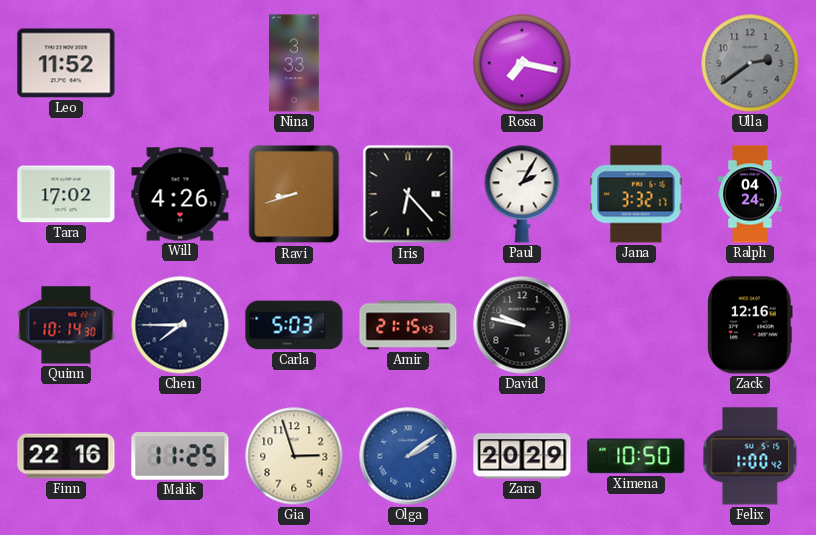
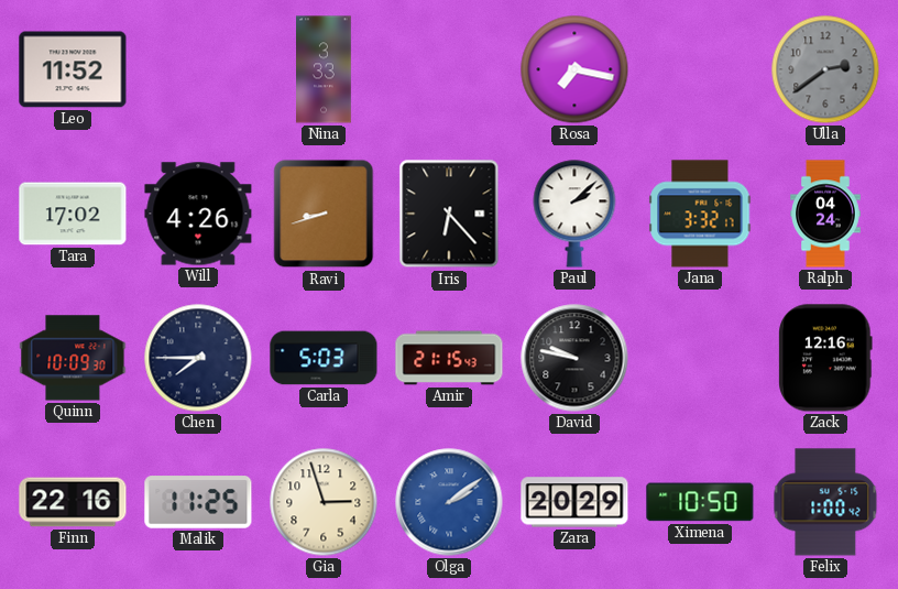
Paul: 2:05 -> 2:08 (574, 214)
Quinn: 10:14 -> 10:09 (73, 358)
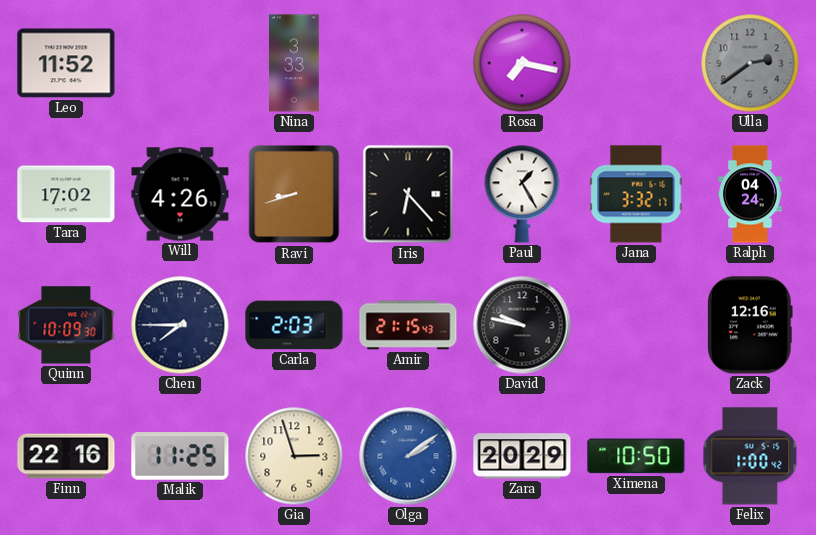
Paul: 2:08 -> 1:25 (522, 194)
Carla: 5:03 -> 2:03 (294, 325)
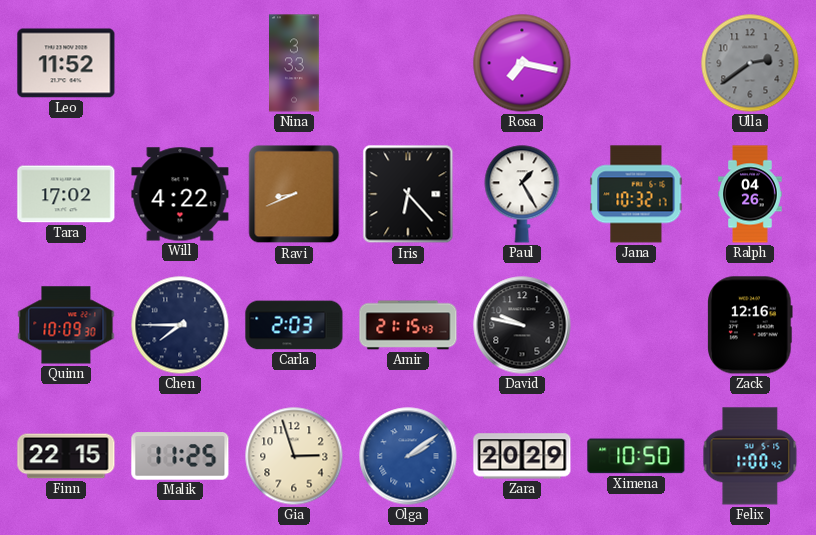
Will: 4:26 -> 4:22 (180, 194)
Ravi: 8:42 -> 8:41 (294, 194)
Jana: 3:32 -> 10:32 (636, 194)
Ralph: 04:24 -> 04:26 (750, 194)
Finn: 22:16 -> 22:15 (66, 456)
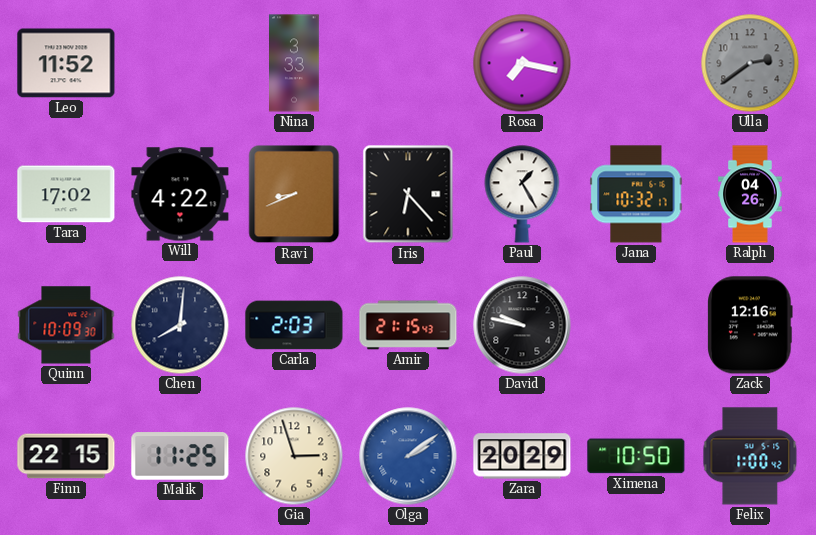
Chen: 7:45 -> 8:01 (180, 325)
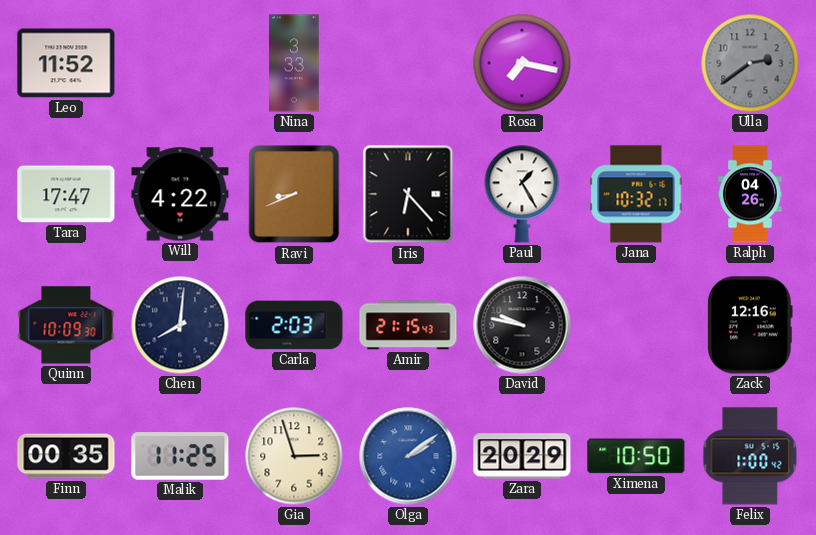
Tara: 17:02 -> 17:47 (66, 194)
Finn: 22:15 -> 00:35 (66, 456)
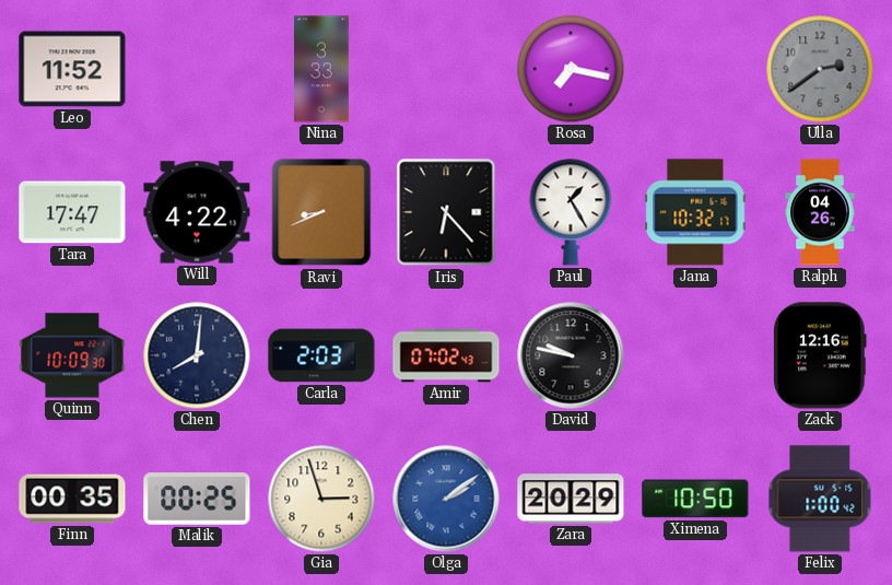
Amir: 21:15 -> 07:02 (446, 355)
Malik: 11:25 -> 00:25 (197, 499)
